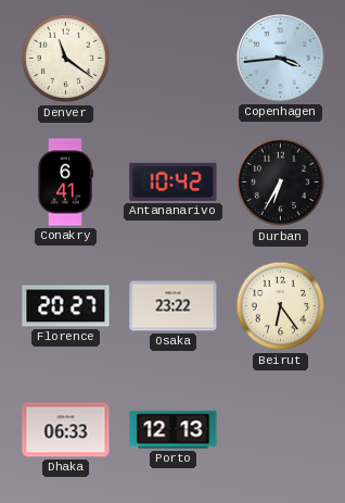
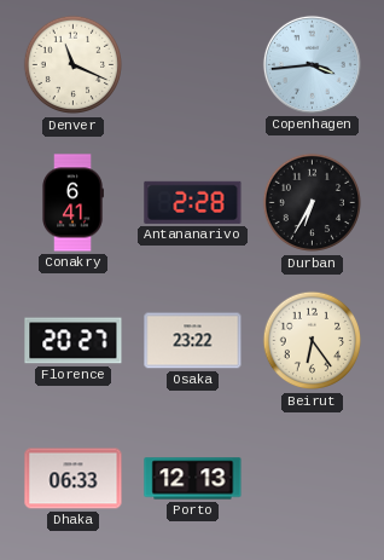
Denver: 11:21 -> 11:19 (74, 65)
Antananarivo: 10:42 -> 2:28 (193, 202)
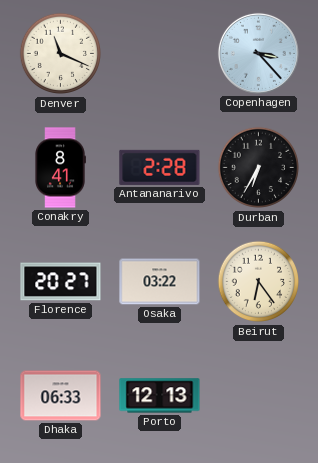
Copenhagen: 3:44 -> 3:23 (258, 53)
Conakry: 6:41 -> 8:41 (60, 168)
Osaka: 23:22 -> 03:22 (160, 282)
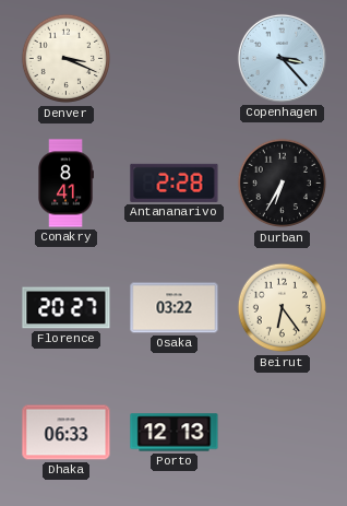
Denver: 11:19 -> 3:19 (67, 59)
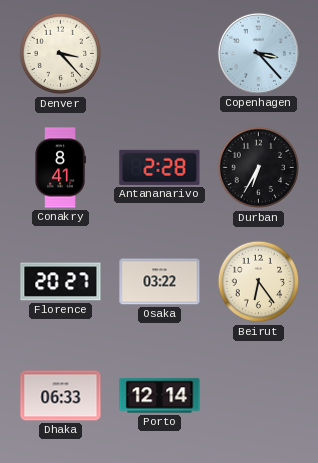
Denver: 3:19 -> 3:23 (61, 54)
Porto: 12:13 -> 12:14 (160, 396)
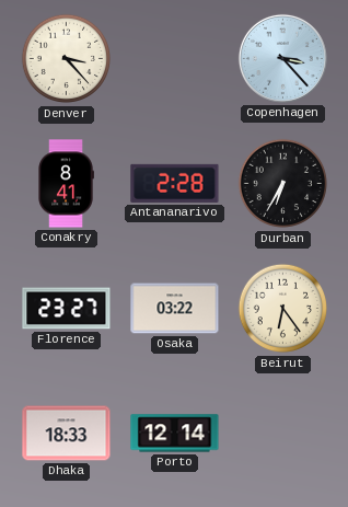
Florence: 20:27 -> 23:27 (67, 309)
Dhaka: 06:33 -> 18:33 (67, 434)
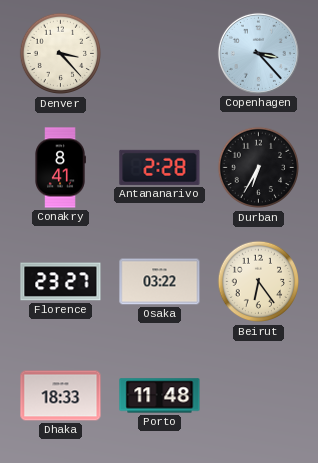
Porto: 12:14 -> 11:48 (160, 396)
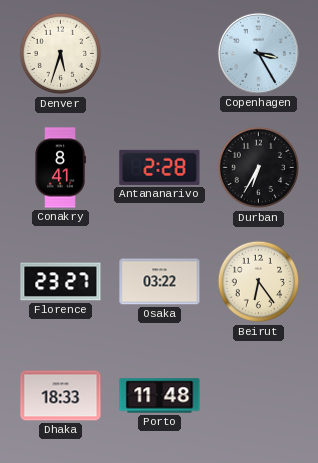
Denver: 3:23 -> 5:33 (61, 54)
Copenhagen: 3:23 -> 3:25 (258, 53)
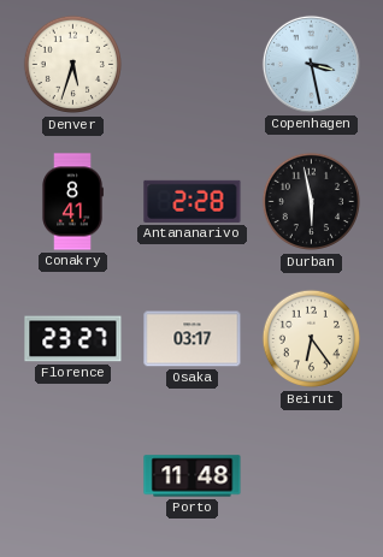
Copenhagen: 3:25 -> 3:28 (311, 64)
Durban: 6:35 -> 5:58 (312, 202)
Osaka: 03:22 -> 03:17 (193, 339)
Dhaka: 18:33 -> none (61, 396)
